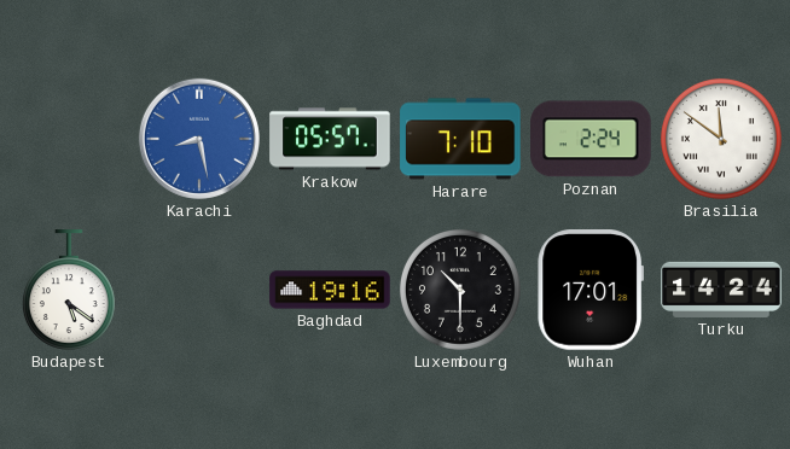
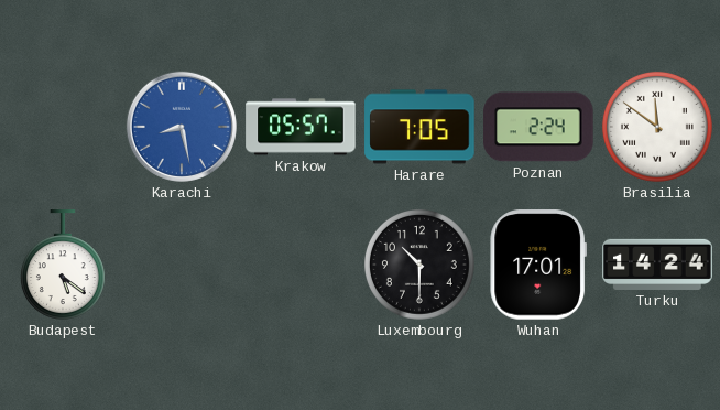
Harare: 7:10 -> 7:05 (419, 127)
Baghdad: 19:16 -> none (330, 290)
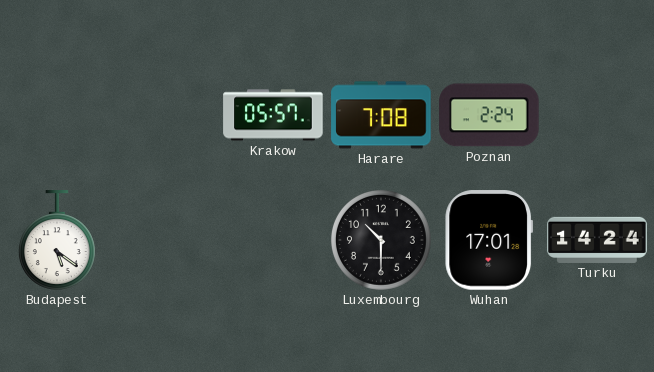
Karachi: 8:28 -> none (182, 127)
Harare: 7:05 -> 7:08 (381, 115)
Brasilia: 11:51 -> none (657, 127)
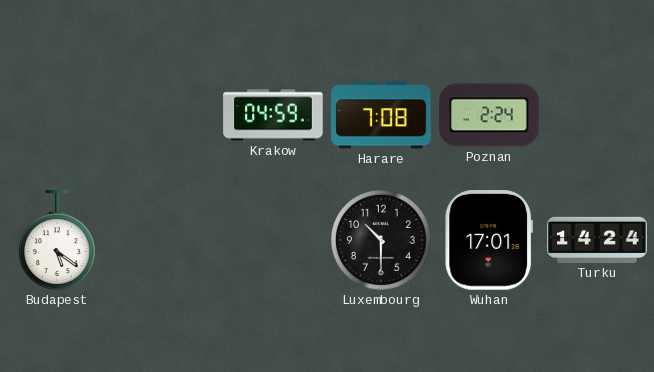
Krakow: 05:57 -> 04:59 (273, 115)
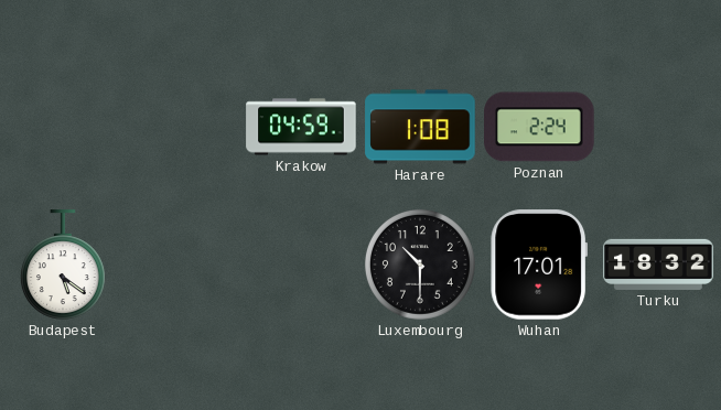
Harare: 7:08 -> 1:08 (420, 127)
Turku: 14:24 -> 18:32 (658, 265)
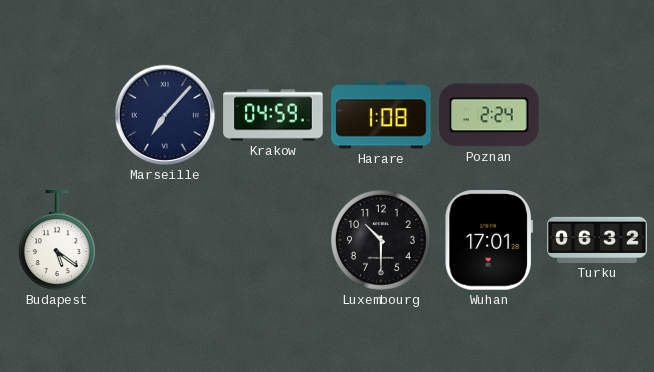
Marseille: none -> 7:07 (165, 115)
Turku: 18:32 -> 06:32 (597, 240)
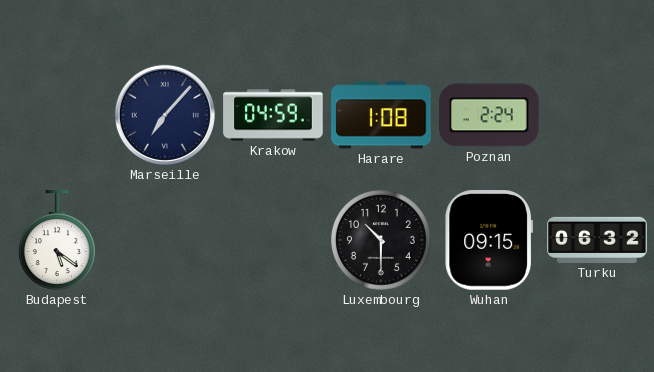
Wuhan: 17:01 -> 09:15 (488, 240)
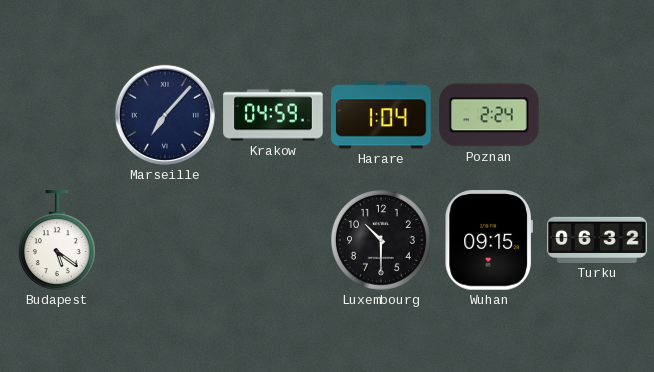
Harare: 1:08 -> 1:04 (381, 115)
